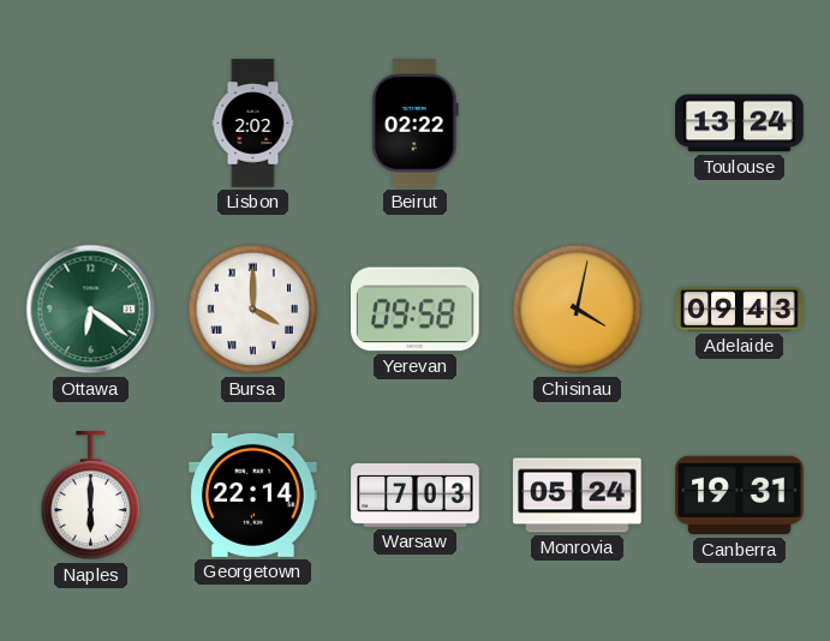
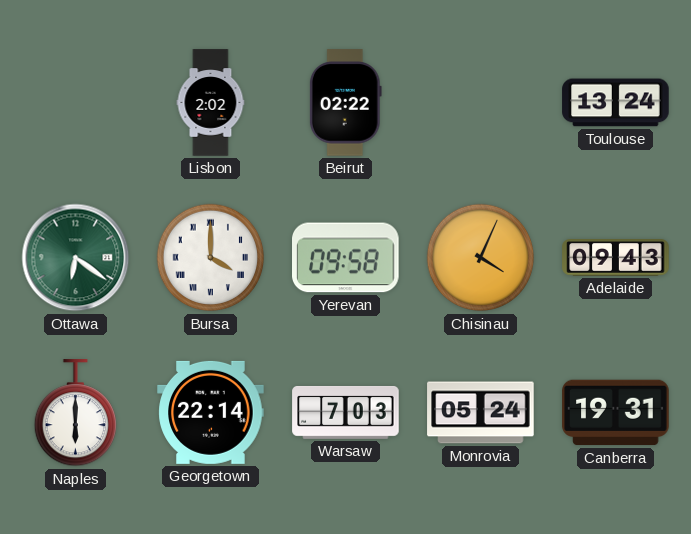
Chisinau: 4:02 -> 4:04 (481, 258)
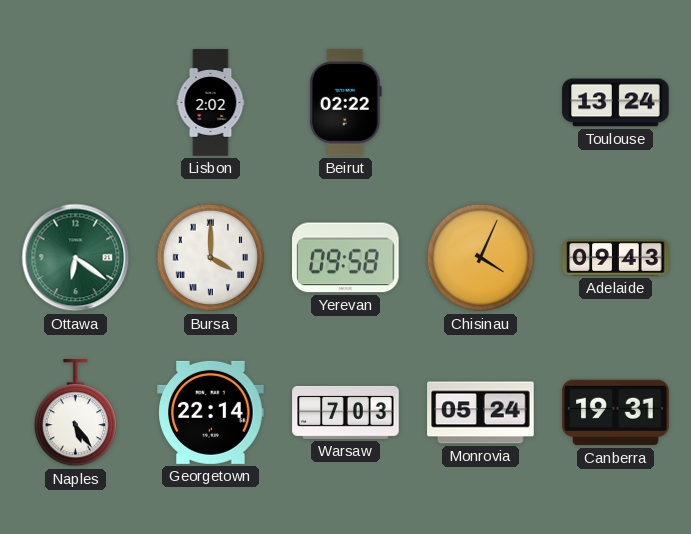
Naples: 6:00 -> 5:24 (75, 413)
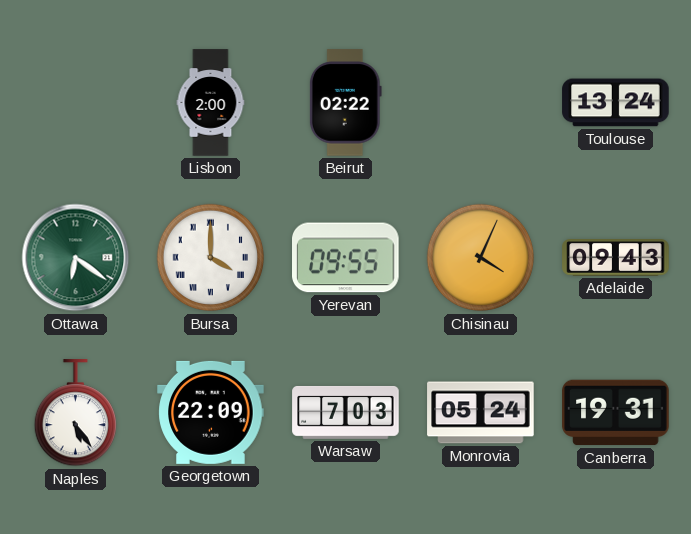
Lisbon: 2:02 -> 2:00 (211, 103)
Yerevan: 09:58 -> 09:55 (346, 258)
Georgetown: 22:14 -> 22:09 (211, 412)
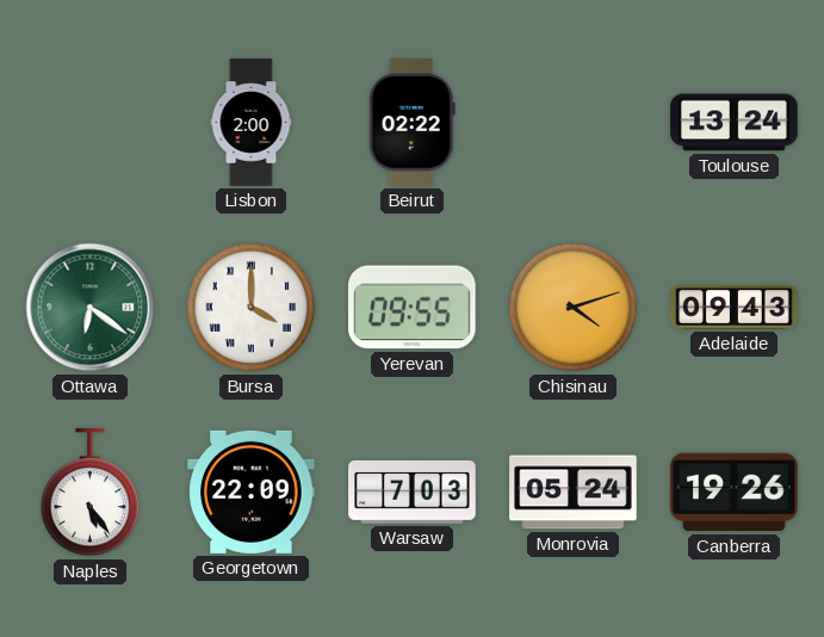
Chisinau: 4:04 -> 4:12 (574, 308)
Canberra: 19:31 -> 19:26 (735, 493)
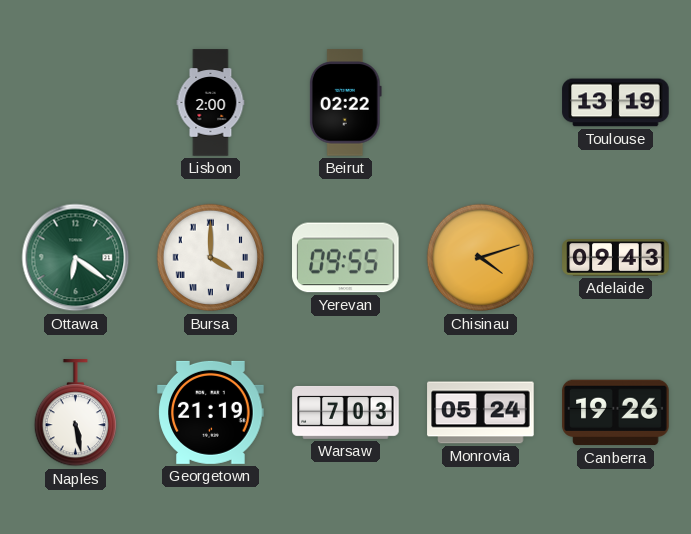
Toulouse: 13:24 -> 13:19 (616, 103)
Naples: 5:24 -> 5:28 (75, 413)
Georgetown: 22:09 -> 21:19 (211, 412)
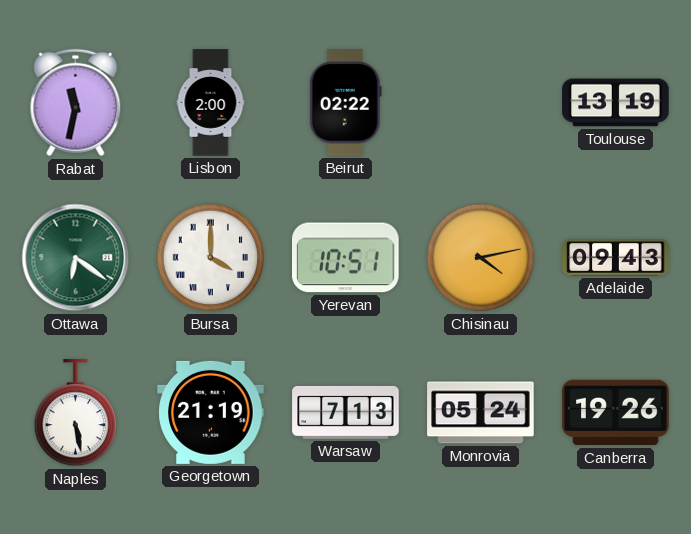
Rabat: none -> 11:32 (76, 103)
Yerevan: 09:55 -> 10:51 (346, 258)
Chisinau: 4:12 -> 4:13 (481, 258)
Warsaw: 7:03 -> 7:13 (346, 412)
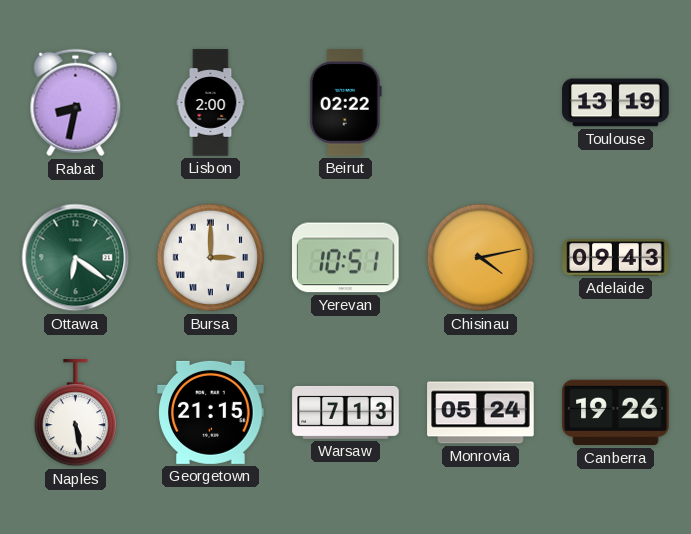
Rabat: 11:32 -> 8:32 (76, 103)
Bursa: 4:00 -> 3:00 (211, 258)
Georgetown: 21:19 -> 21:15 (211, 412)
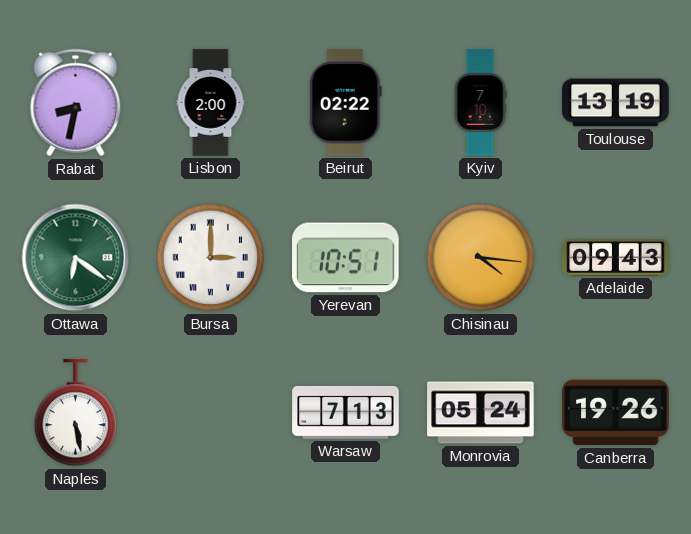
Kyiv: none -> 7:10 (480, 103)
Chisinau: 4:13 -> 4:16 (481, 258)
Georgetown: 21:15 -> none (211, 412)
